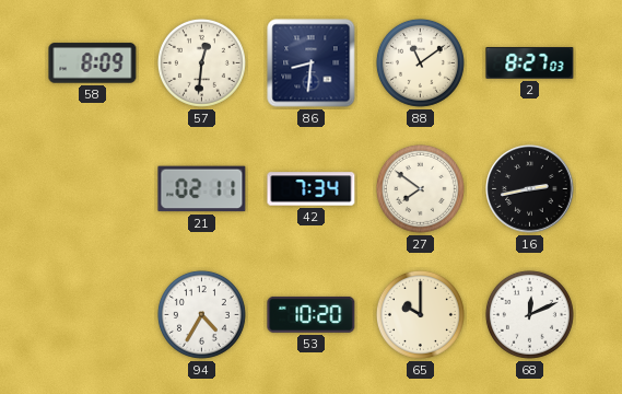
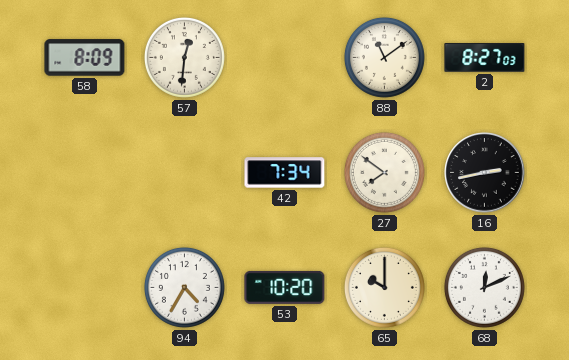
86: 8:31 -> none (312, 63)
21: 02:11 -> none (202, 189)
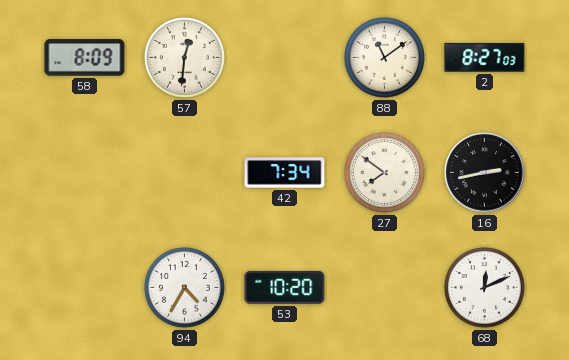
65: 10:00 -> none (384, 287)
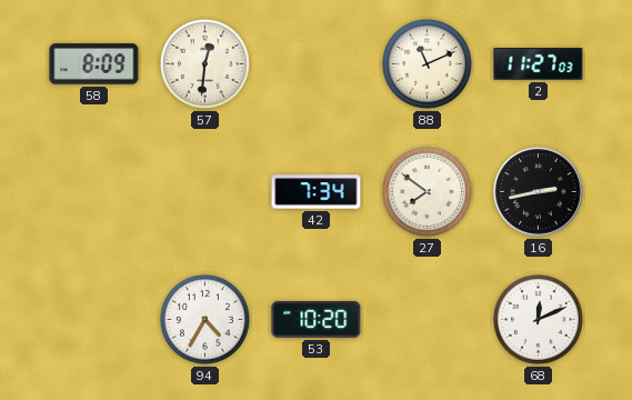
88: 11:09 -> 11:11 (427, 63)
2: 8:27 -> 11:27 (539, 64)
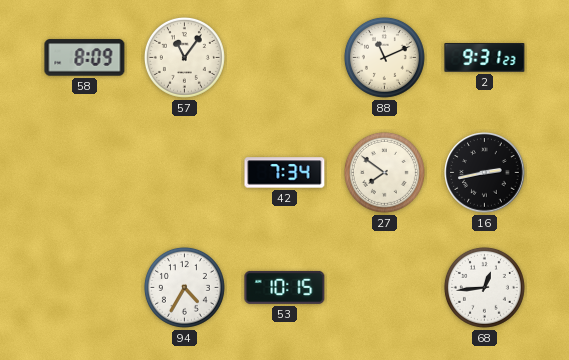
57: 12:31 -> 11:06 (184, 57)
2: 11:27 -> 9:31 (485, 58)
53: 10:20 -> 10:15 (285, 287)
68: 12:11 -> 12:44 (484, 287)
